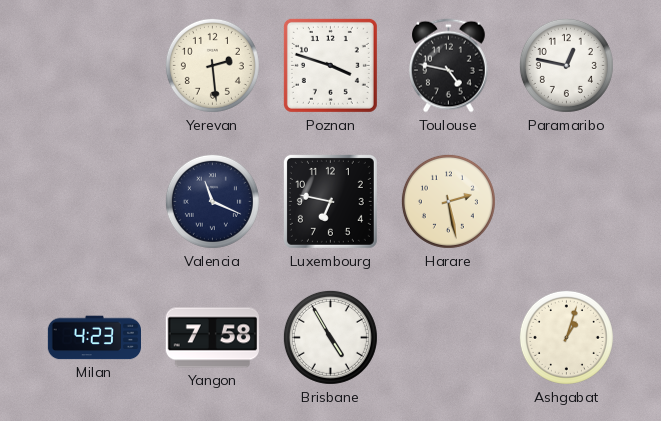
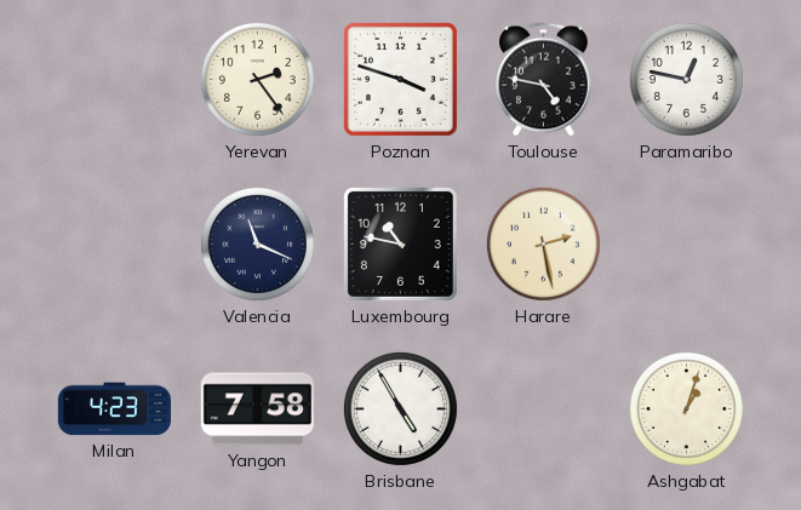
Yerevan: 2:29 -> 2:24 (257, 79)
Luxembourg: 6:47 -> 10:47 (400, 243)
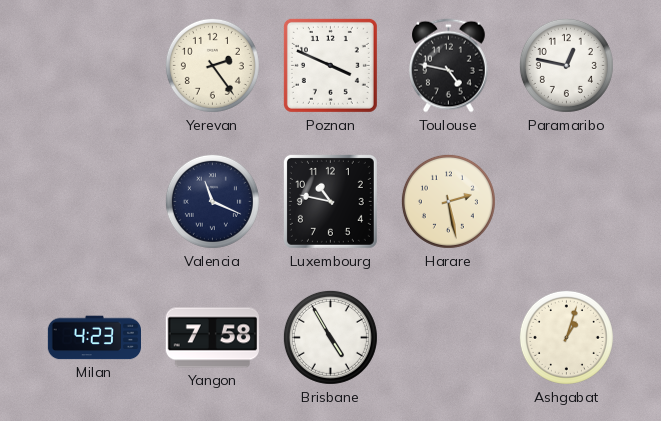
Poznan: 3:48 -> 3:49 (330, 65)
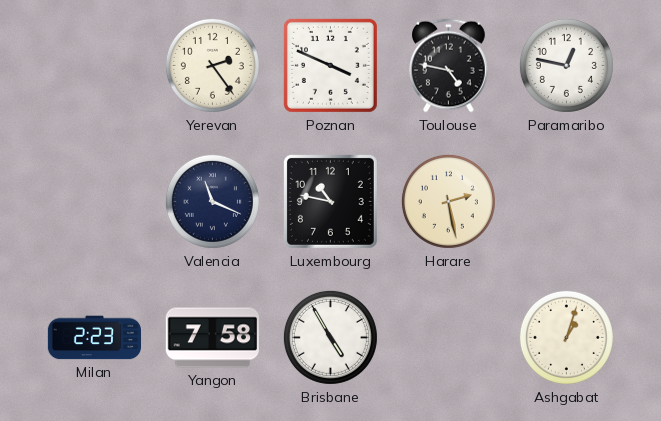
Milan: 4:23 -> 2:23 (94, 338)
